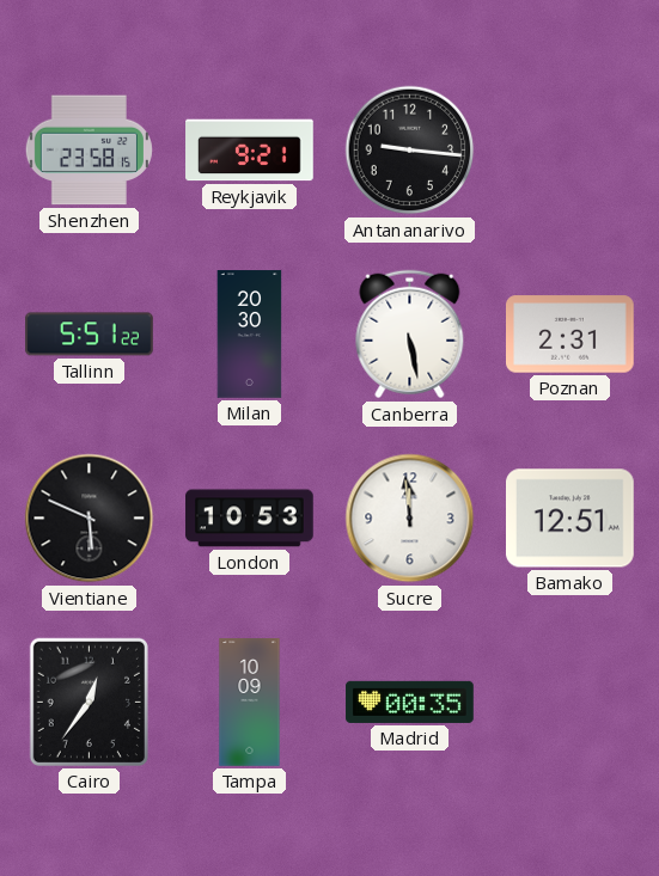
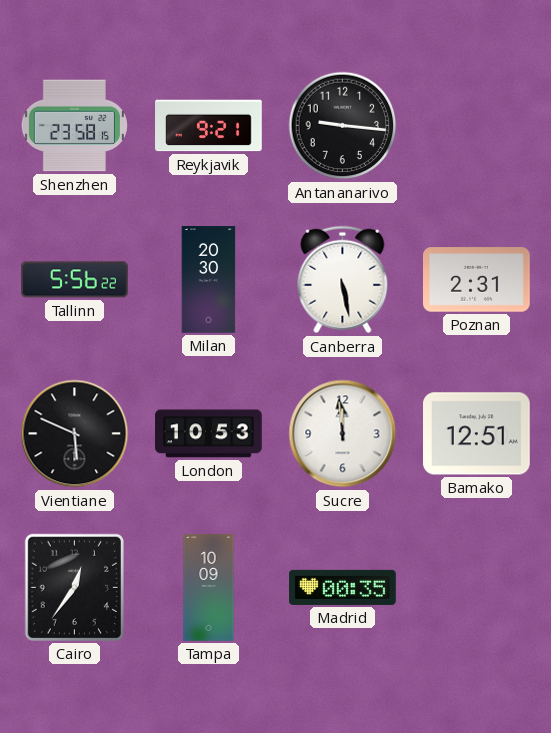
Tallinn: 5:51 -> 5:56 (75, 280)
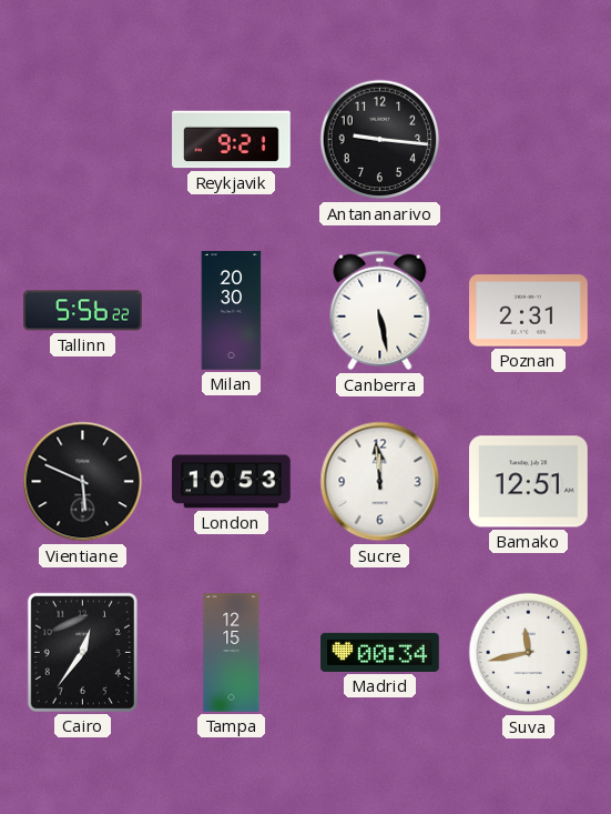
Shenzhen: 23:58 -> none (74, 126)
Tampa: 10:09 -> 12:15 (232, 653)
Madrid: 00:35 -> 00:34 (380, 652)
Suva: none -> 11:43 (529, 653)
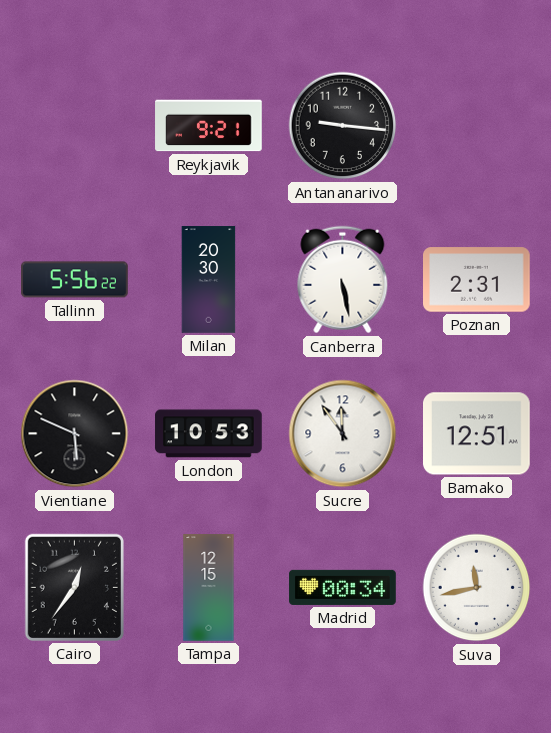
Sucre: 11:59 -> 11:54 (343, 434)
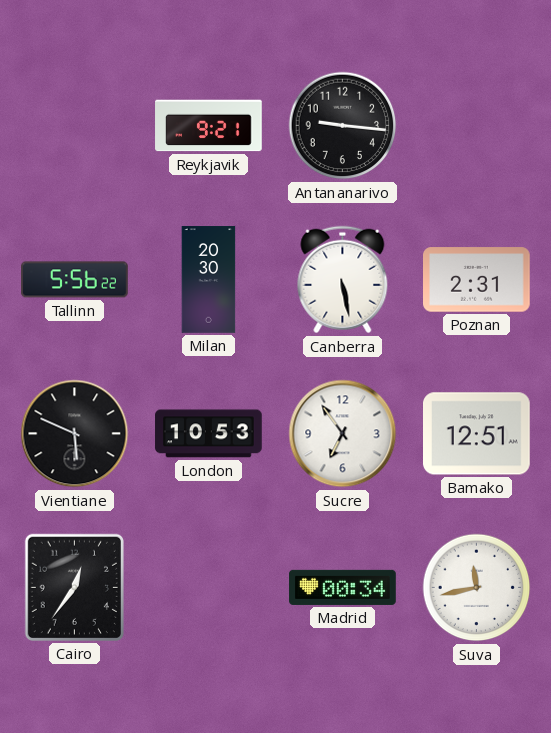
Sucre: 11:54 -> 6:54 (343, 434)
Tampa: 12:15 -> none (209, 588)
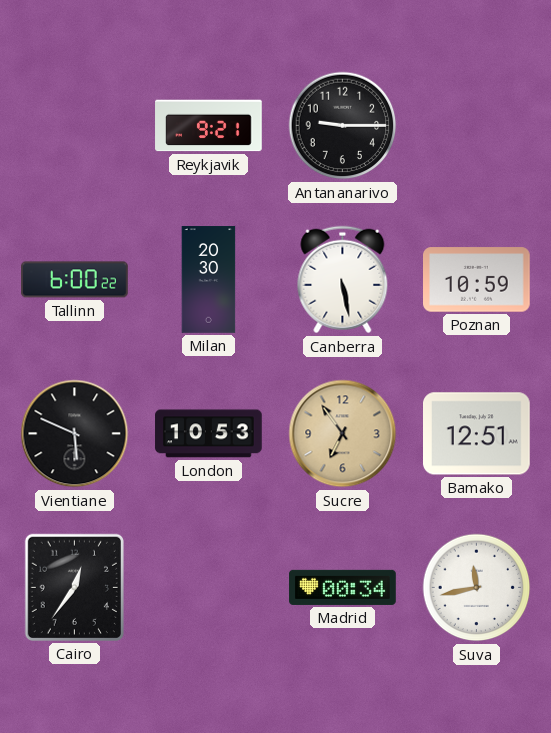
Antananarivo: 9:16 -> 9:15 (343, 126)
Tallinn: 5:56 -> 6:00 (75, 280)
Poznan: 2:31 -> 10:59 (477, 280)
Sucre dial: white -> champagne (343, 434)
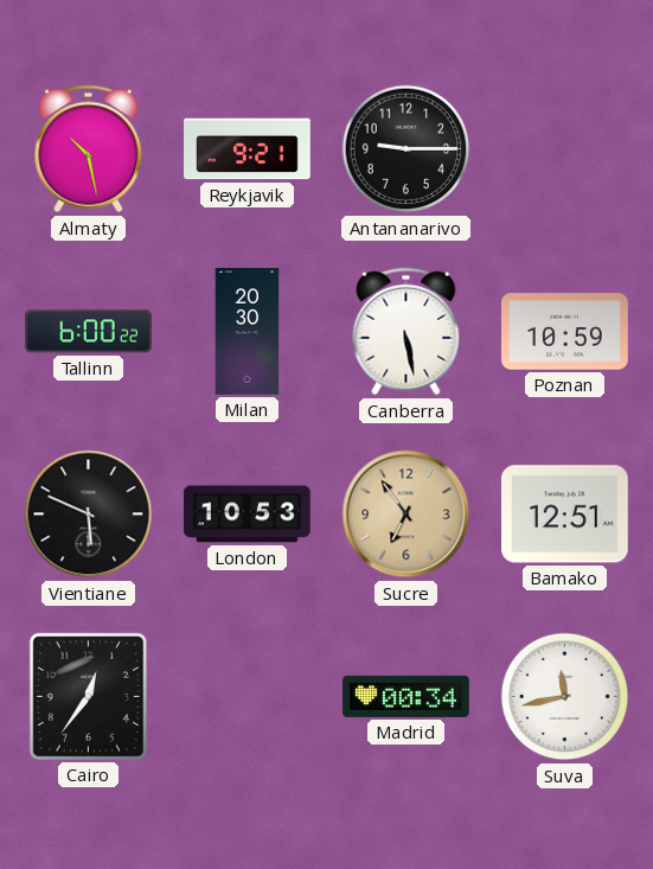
Almaty: none -> 10:28 (89, 149)
